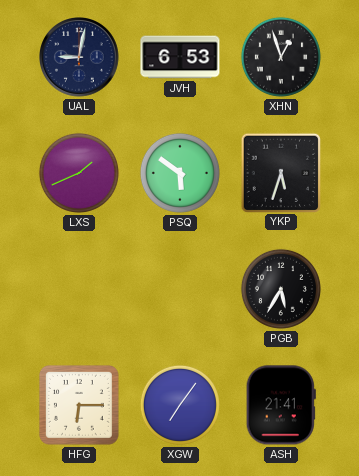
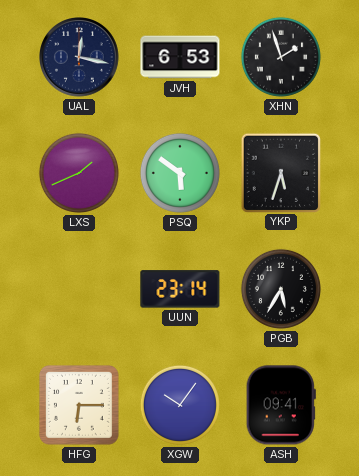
UAL: 9:02 -> 12:17 (80, 58)
XHN: 12:57 -> 1:57 (281, 57)
UUN: none -> 23:14 (180, 289)
XGW: 7:06 -> 10:06 (180, 405)
ASH: 21:41 -> 09:41 (281, 405)
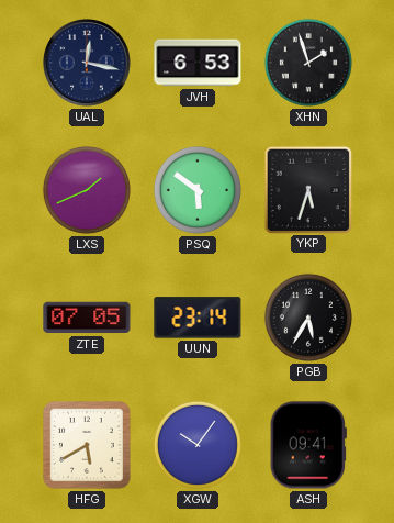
ZTE: none -> 07:05 (87, 318)
HFG: 6:15 -> 5:40 (87, 445)
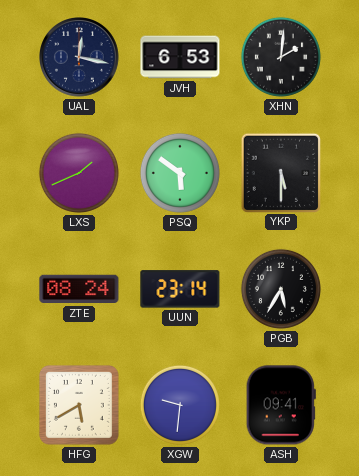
XHN: 1:57 -> 2:01 (281, 57)
YKP: 5:33 -> 5:30 (280, 172)
ZTE: 07:05 -> 08:24 (79, 289)
XGW: 10:06 -> 9:31 (180, 405)
